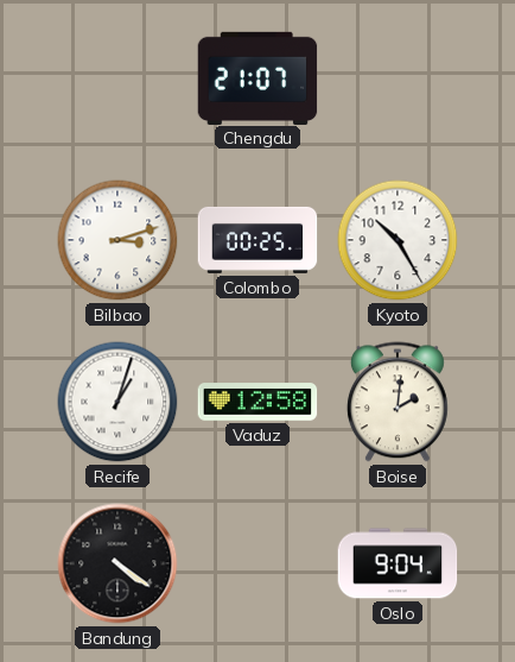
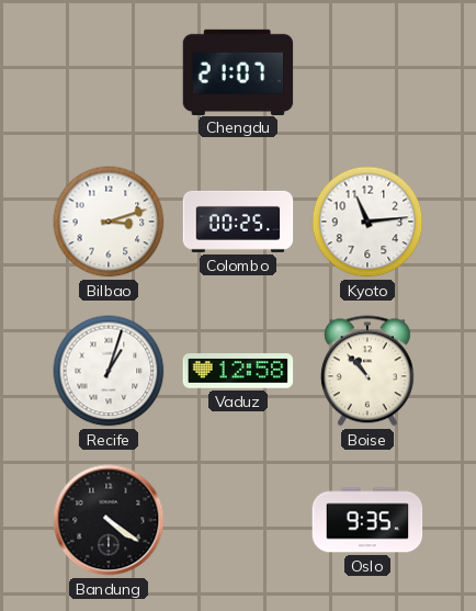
Kyoto: 10:25 -> 11:14 (367, 222)
Boise: 2:01 -> 10:53 (367, 371)
Oslo: 9:04 -> 9:35 (367, 520)
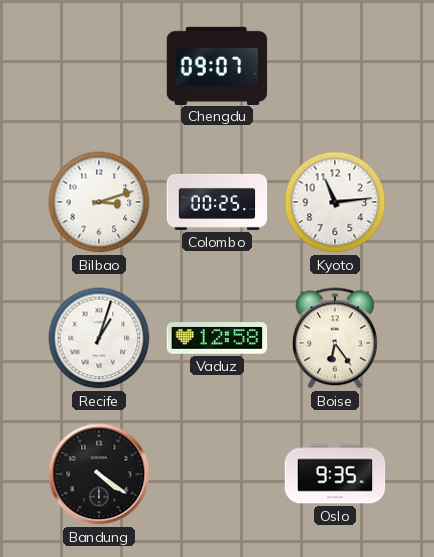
Chengdu: 21:07 -> 09:07 (217, 65)
Boise: 10:53 -> 6:24 (335, 338)
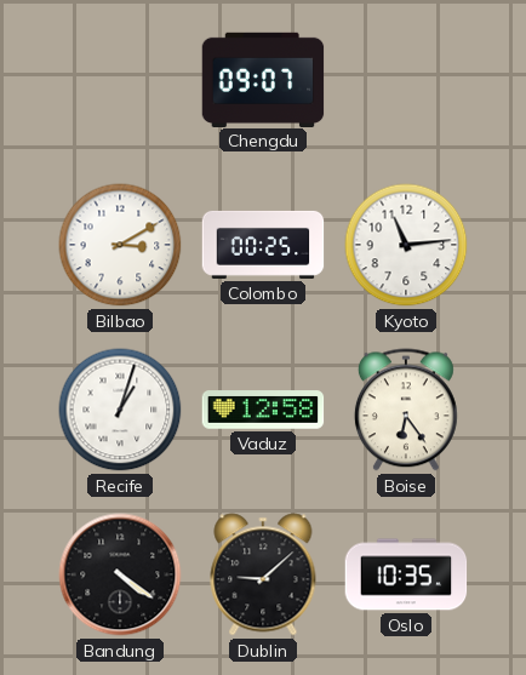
Bilbao: 3:12 -> 3:10 (120, 245)
Dublin: none -> 9:08 (263, 574)
Oslo: 9:35 -> 10:35 (406, 574)
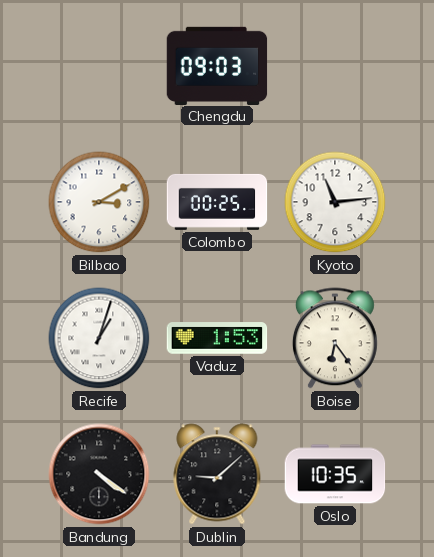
Chengdu: 09:07 -> 09:03 (217, 65)
Vaduz: 12:58 -> 1:53 (217, 338)
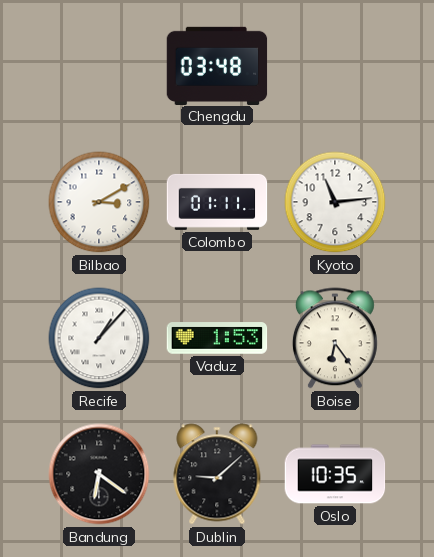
Chengdu: 09:03 -> 03:48 (217, 65)
Colombo: 00:25 -> 01:11 (217, 202)
Recife: 1:03 -> 1:07 (99, 338)
Bandung: 4:21 -> 6:21 (99, 474)
